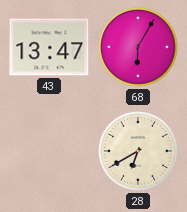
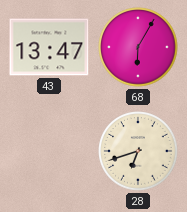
28: 6:40 -> 6:42 (138, 151)
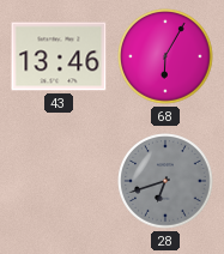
43: 13:47 -> 13:46 (59, 56)
28 dial: cream -> grey (165, 181)
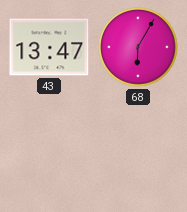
43: 13:46 -> 13:47 (49, 47)
28: 6:42 -> none (165, 181)
